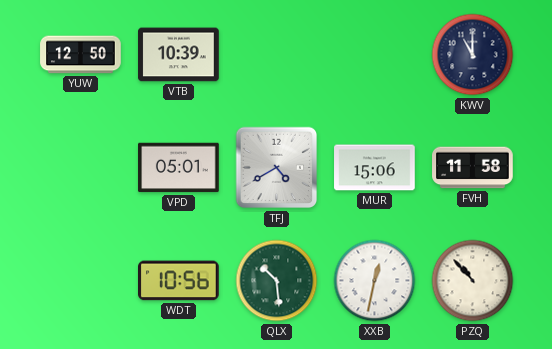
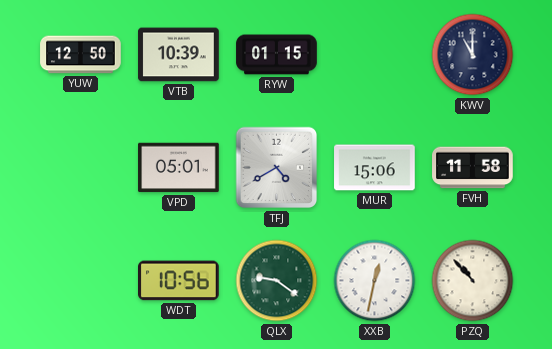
RYW: none -> 01:15 (277, 55)
QLX: 10:29 -> 9:21 (277, 281)
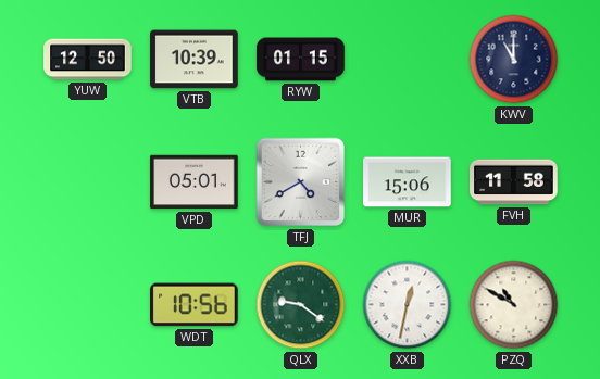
PZQ: 10:53 -> 10:50 (514, 305)
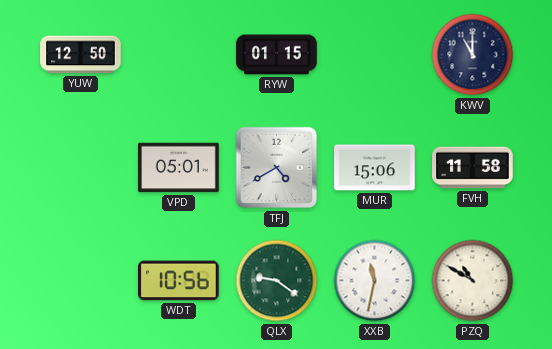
VTB: 10:39 -> none (195, 60)
XXB: 12:32 -> 11:32 (375, 281)
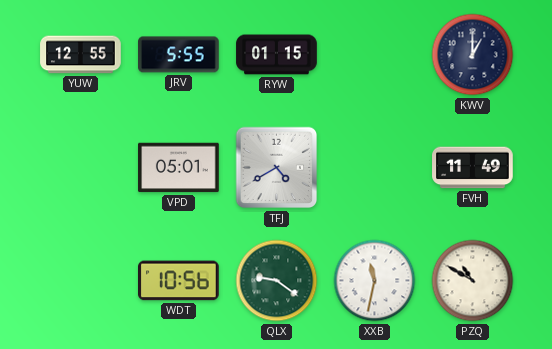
YUW: 12:50 -> 12:55 (81, 55)
JRV: none -> 5:55 (179, 55)
KWV: 11:00 -> 1:00 (473, 55)
MUR: 15:06 -> none (375, 168)
FVH: 11:58 -> 11:49 (473, 168)
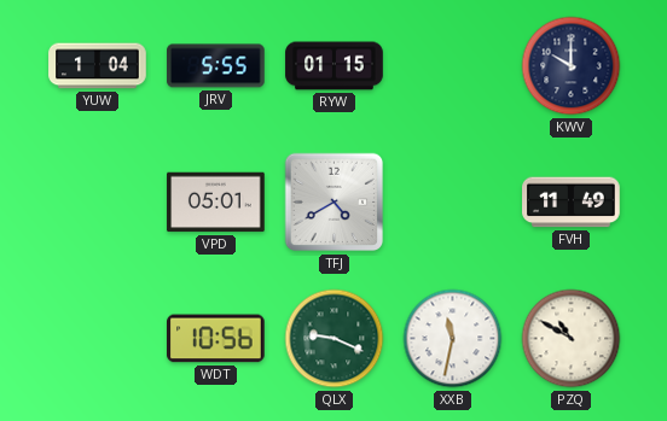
YUW: 12:55 -> 1:04 (98, 66)
KWV: 1:00 -> 10:00 (572, 66)
QLX: 9:21 -> 9:19 (335, 339)
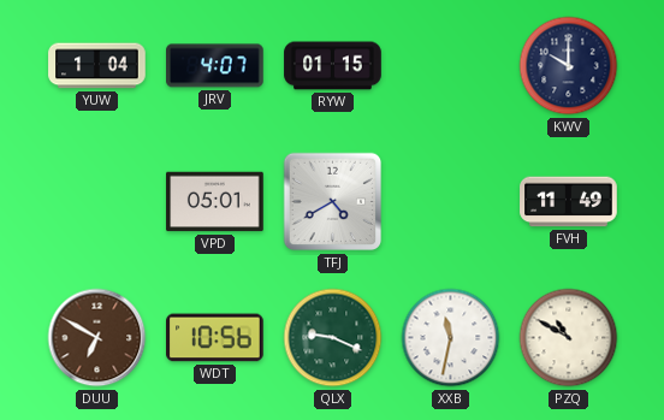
JRV: 5:55 -> 4:07 (215, 66)
DUU: none -> 6:50 (97, 338)
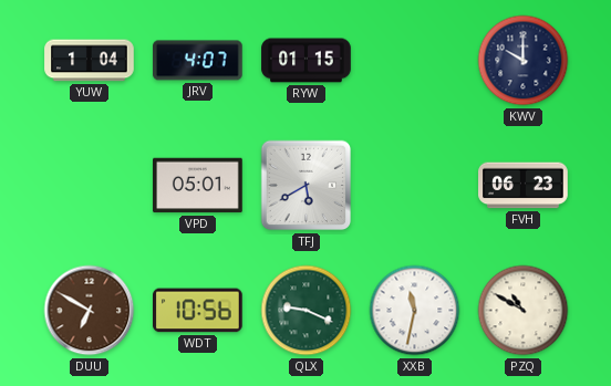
TFJ: 4:40 -> 5:40 (307, 186)
FVH: 11:49 -> 06:23 (524, 186)
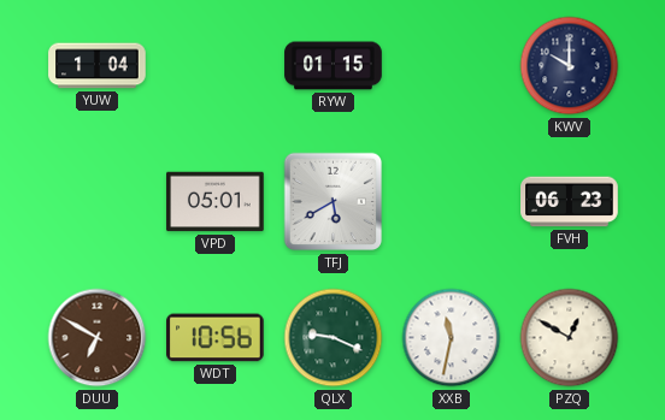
JRV: 4:07 -> none (198, 61)
PZQ: 10:50 -> 12:50 (570, 338)
